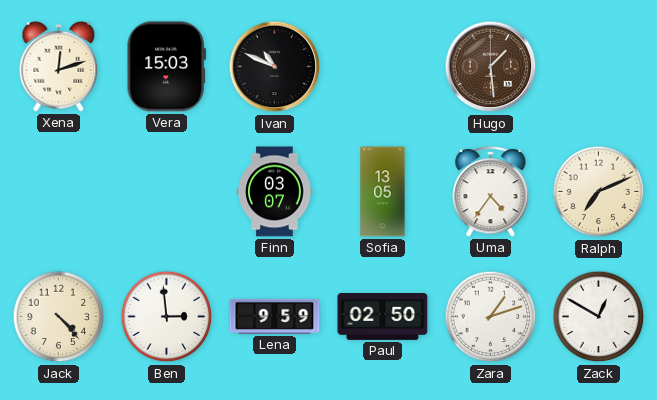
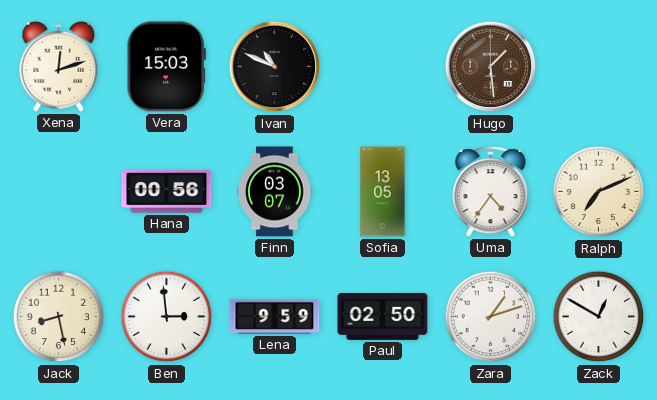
Hana: none -> 00:56 (167, 192)
Jack: 4:23 -> 8:28 (59, 317)
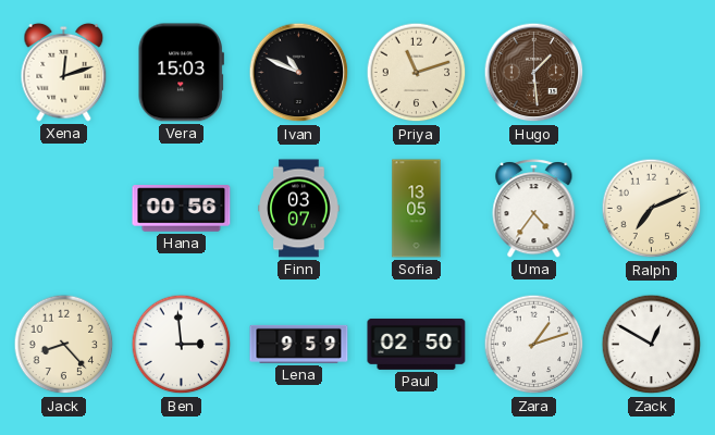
Priya: none -> 11:12 (417, 73)
Jack: 8:28 -> 8:23 (64, 345)
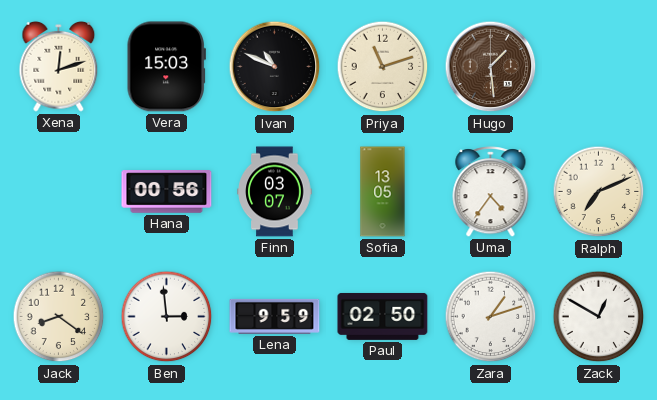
Jack: 8:23 -> 8:21 (59, 317)
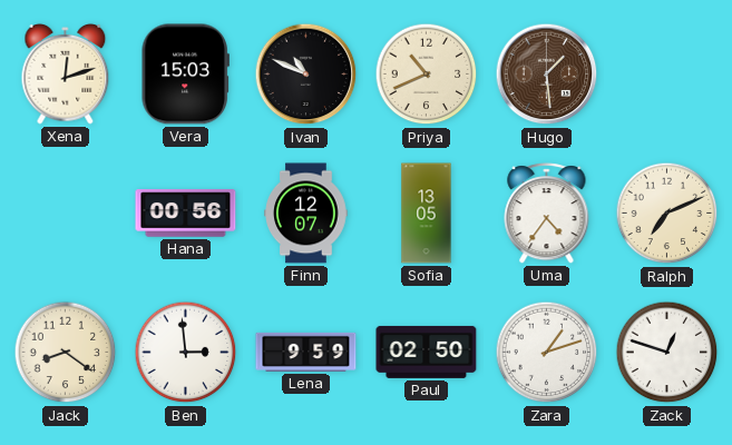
Priya: 11:12 -> 10:41 (427, 75)
Finn: 03:07 -> 12:07 (306, 214)
Zack: 12:50 -> 12:48 (667, 353)
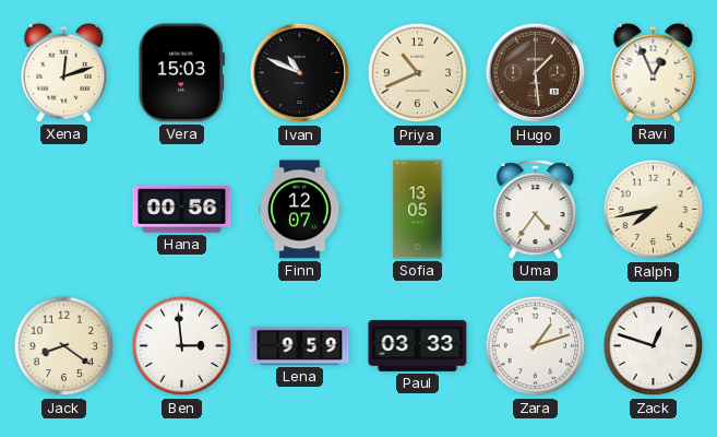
Ravi: none -> 12:56 (654, 72)
Ralph: 7:11 -> 7:43 (654, 210)
Paul: 02:50 -> 03:33 (418, 345)
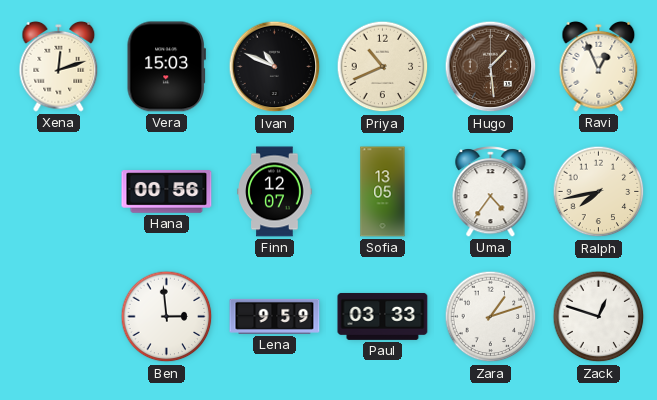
Jack: 8:21 -> none (64, 346)
